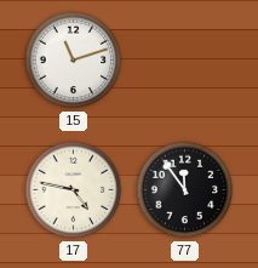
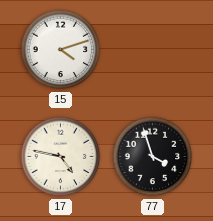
15: 11:12 -> 4:12 (61, 50)
77: 11:54 -> 3:57 (153, 157)
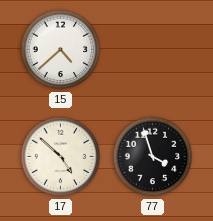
15: 4:12 -> 4:38 (61, 50)
17: 4:47 -> 4:52 (61, 157)
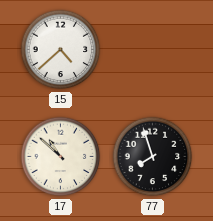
17: 4:52 -> 10:52 (61, 157)
77: 3:57 -> 7:57 (153, 157)
